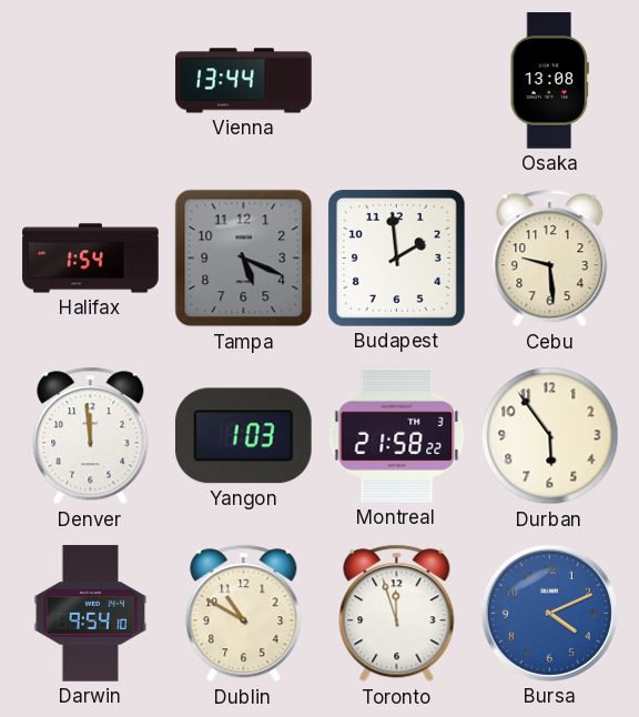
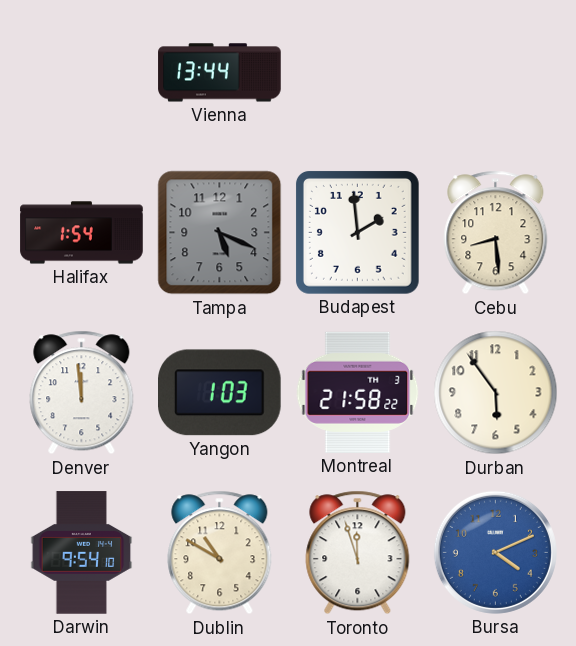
Osaka: 13:08 -> none (549, 81)
Cebu: 9:29 -> 8:29 (496, 233)
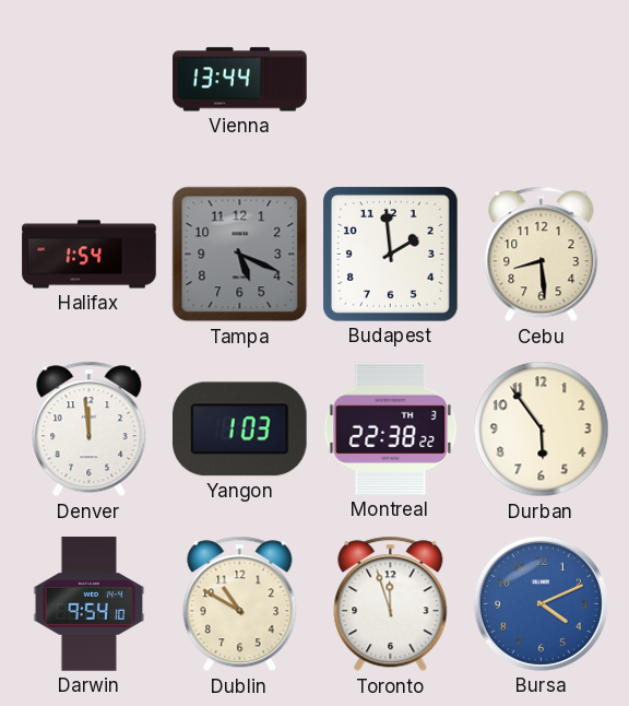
Montreal: 21:58 -> 22:38 (391, 428)
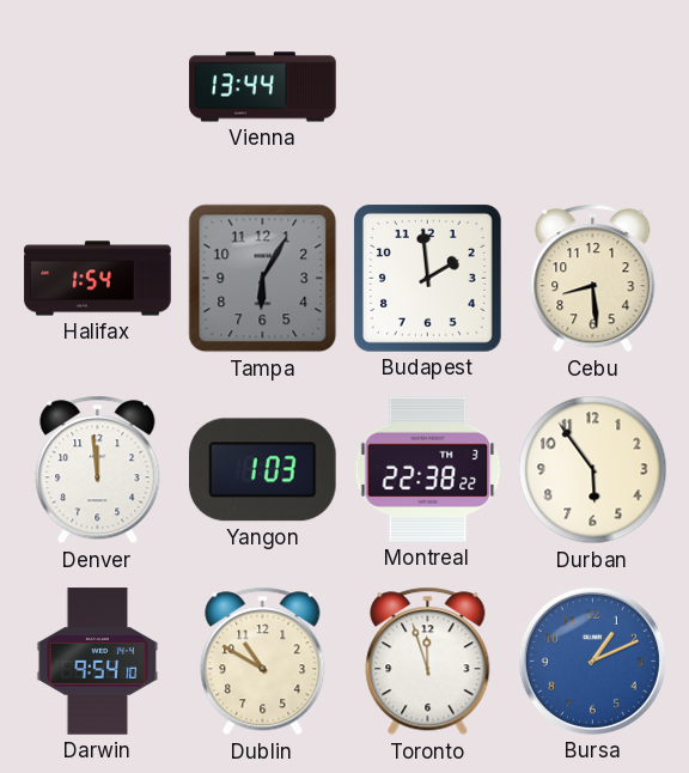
Tampa: 5:19 -> 6:05 (263, 279)
Bursa: 4:11 -> 1:11 (592, 661)
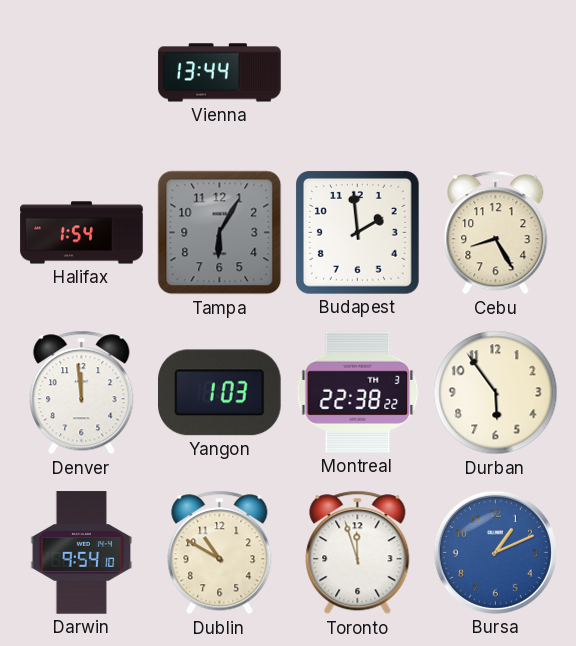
Cebu: 8:29 -> 8:25 (496, 233)
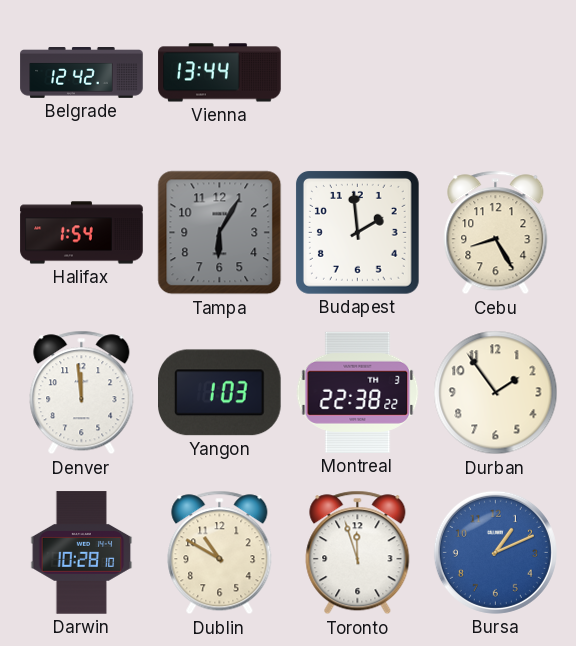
Belgrade: none -> 12:42 (82, 73)
Durban: 5:54 -> 1:54 (496, 393)
Darwin: 9:54 -> 10:28 (82, 553)
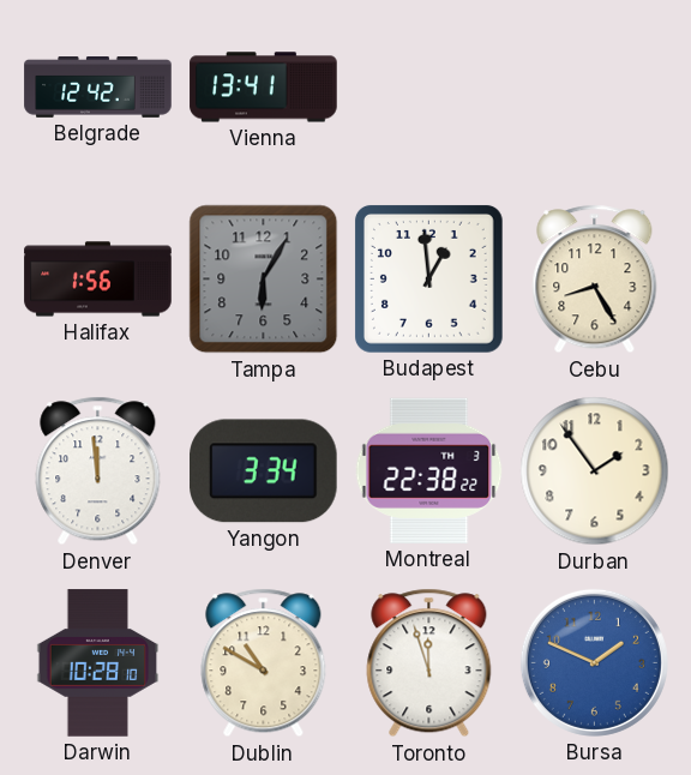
Vienna: 13:44 -> 13:41 (264, 88)
Halifax: 1:54 -> 1:56 (98, 280)
Budapest: 1:59 -> 12:59 (428, 278)
Yangon: 1:03 -> 3:34 (264, 471)
Bursa: 1:11 -> 1:49 (594, 662)
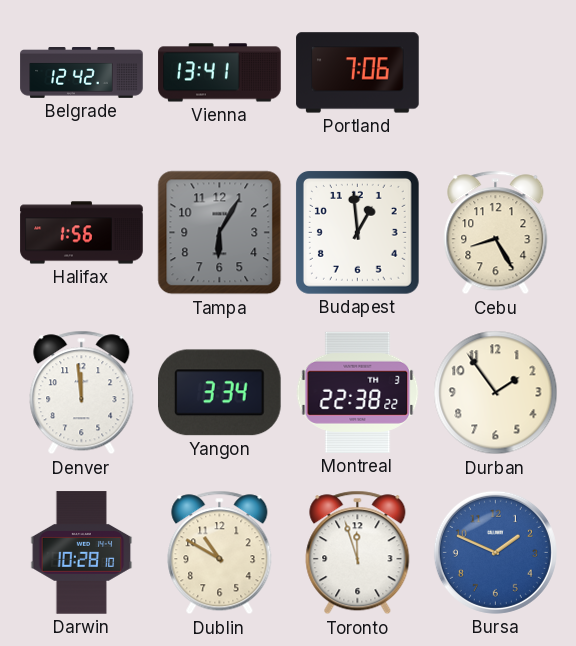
Portland: none -> 7:06 (358, 73)
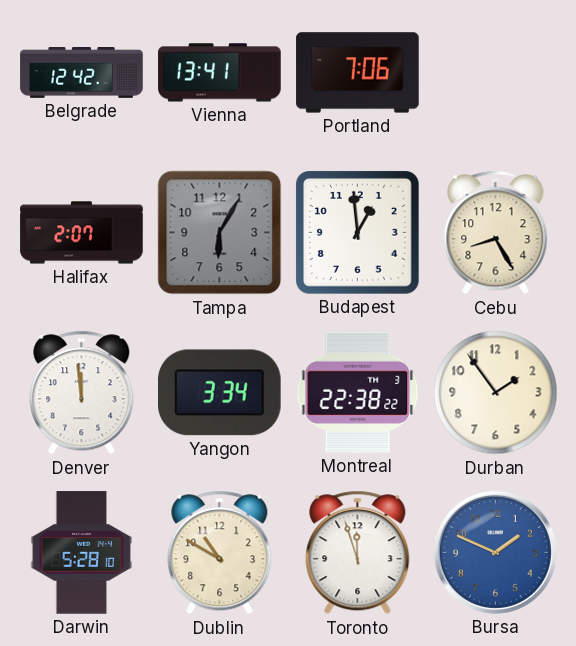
Halifax: 1:56 -> 2:07 (82, 233)
Darwin: 10:28 -> 5:28 (82, 553)
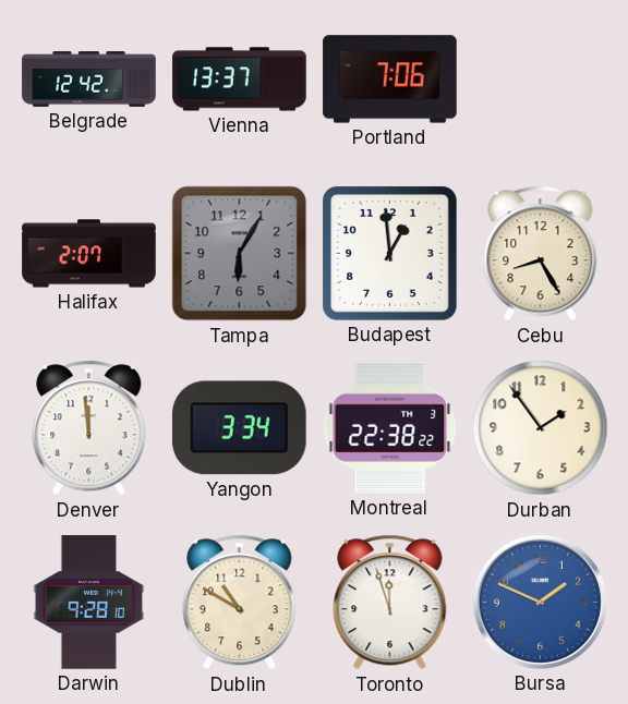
Vienna: 13:41 -> 13:37 (240, 80)
Darwin: 5:28 -> 9:28 (89, 603)
